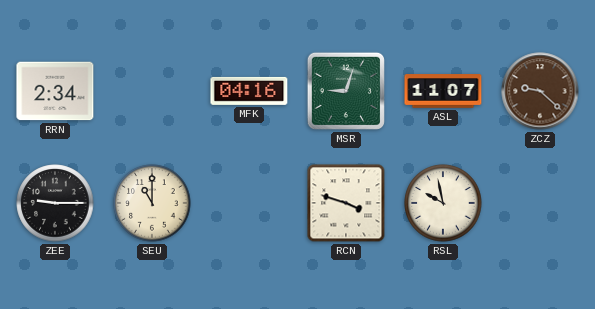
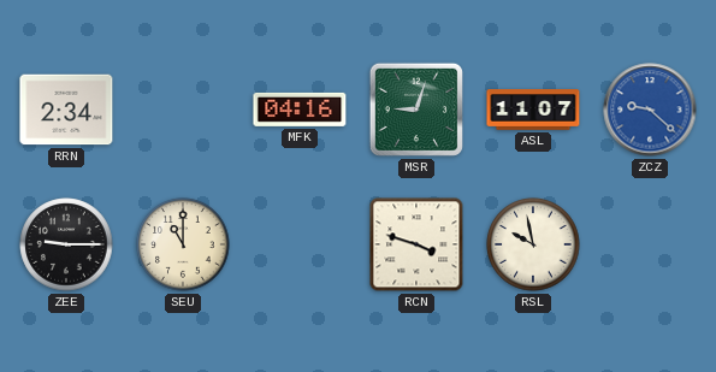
ZCZ dial: brown -> blue (650, 110)
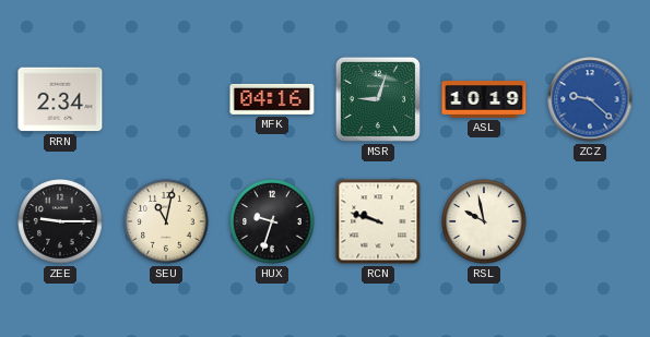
ASL: 11:07 -> 10:19 (484, 99)
SEU: 11:00 -> 11:02 (166, 221)
HUX: none -> 9:33 (272, 221)
RCN: 3:48 -> 9:48 (378, 221)
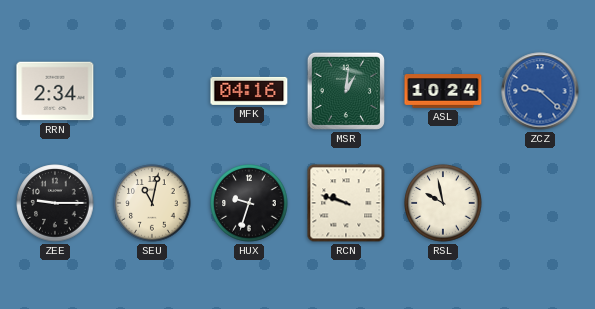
MSR: 9:03 -> 1:01 (346, 91)
ASL: 10:19 -> 10:24 (443, 91)
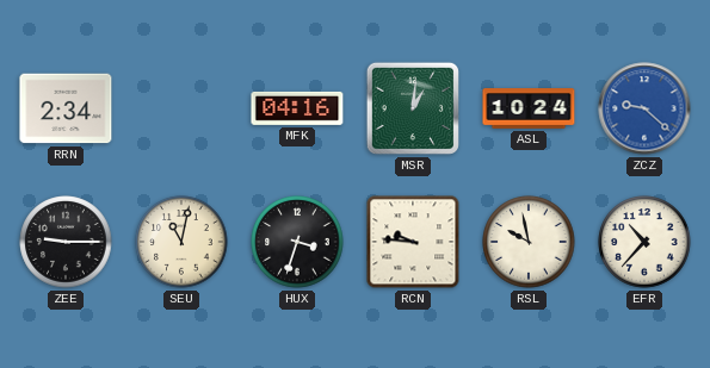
HUX: 9:33 -> 3:33 (297, 242)
RCN: 9:48 -> 9:46 (413, 242)
EFR: none -> 10:37 (644, 242)
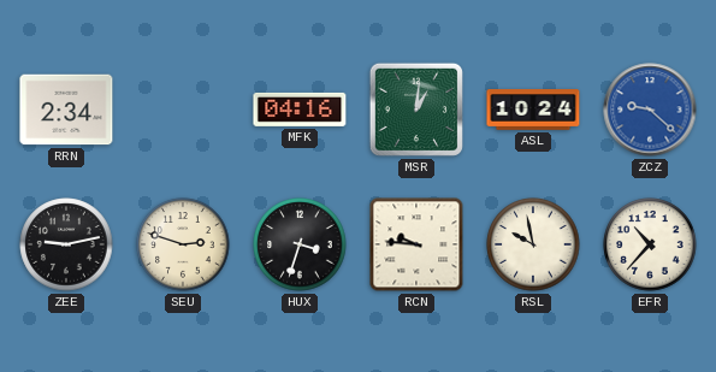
ZEE: 9:15 -> 9:13 (66, 244)
SEU: 11:02 -> 2:48 (183, 244)
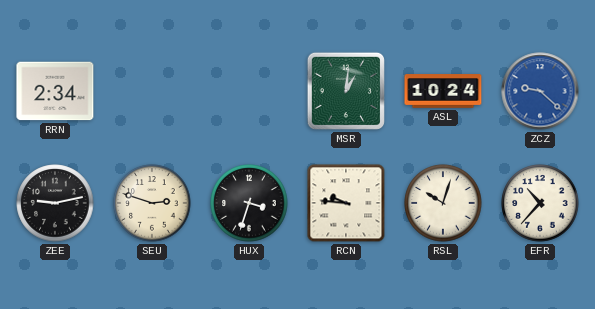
MFK: 04:16 -> none (300, 110)
RSL: 9:58 -> 10:03 (443, 203)
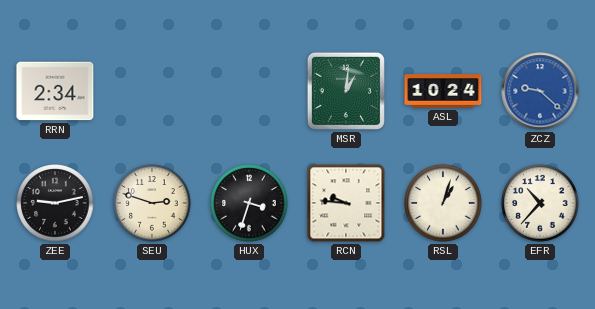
RSL: 10:03 -> 1:03 (443, 203)
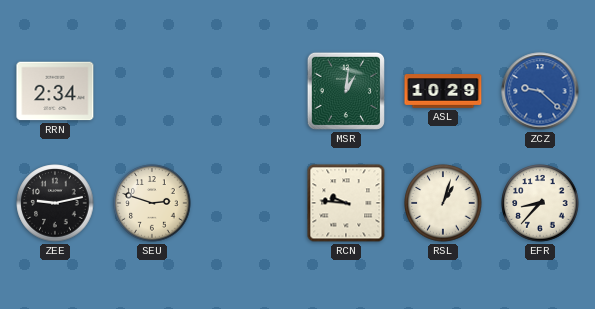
ASL: 10:24 -> 10:29 (443, 91)
HUX: 3:33 -> none (249, 203)
EFR: 10:37 -> 8:37 (540, 203)
